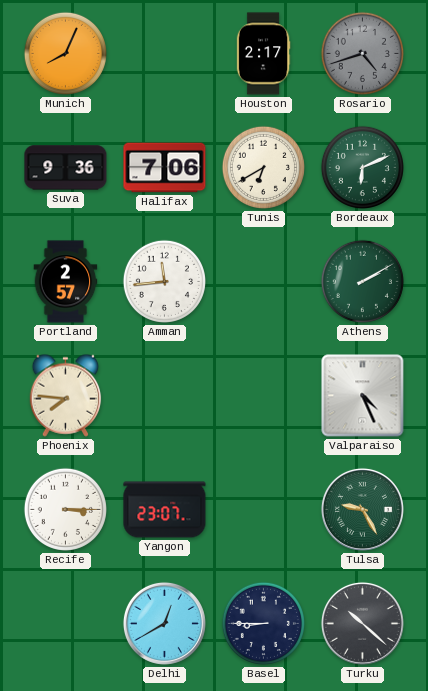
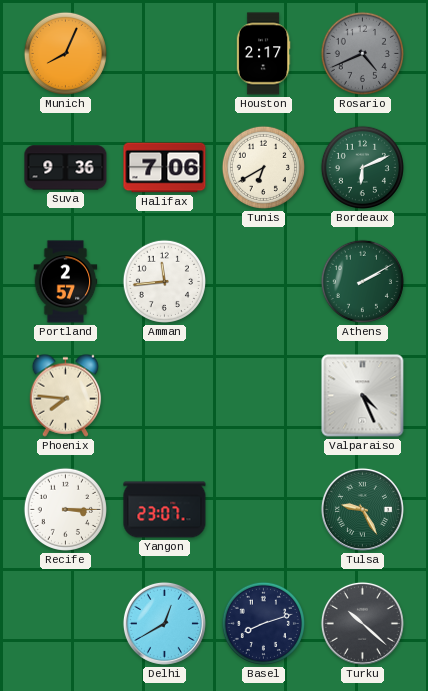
Rosario: 4:42 -> 4:41 (362, 53)
Basel: 8:45 -> 8:12 (263, 623)
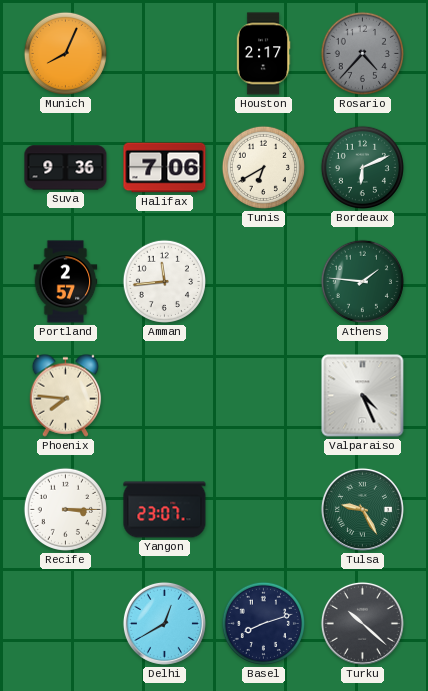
Rosario: 4:41 -> 4:37 (362, 53)
Athens: 2:10 -> 1:46 (362, 281)
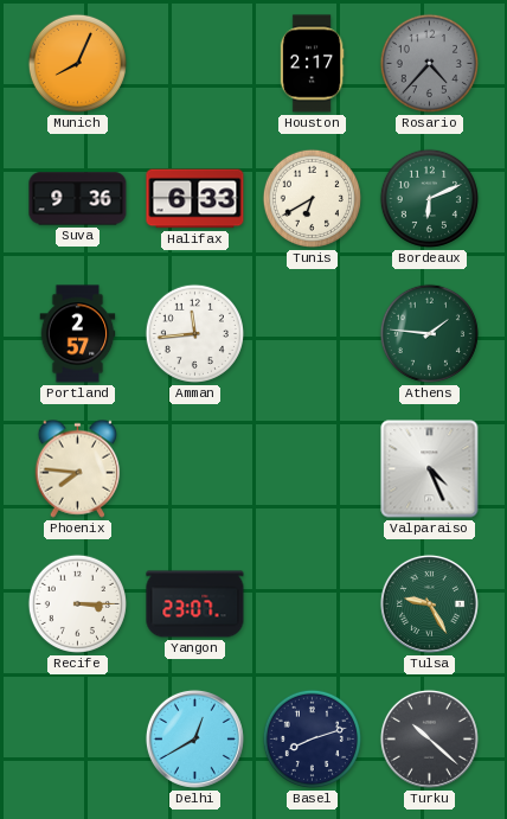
Halifax: 7:06 -> 6:33 (195, 199)
